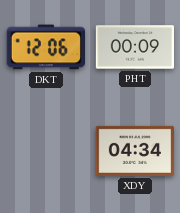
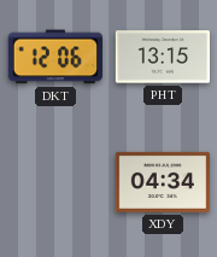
PHT: 00:09 -> 13:15 (162, 57)
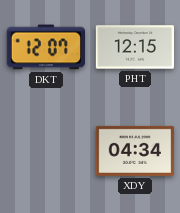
DKT: 12:06 -> 12:07 (45, 47)
PHT: 13:15 -> 12:15 (134, 47)
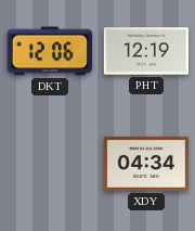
DKT: 12:07 -> 12:06 (49, 51)
PHT: 12:15 -> 12:19 (145, 51)
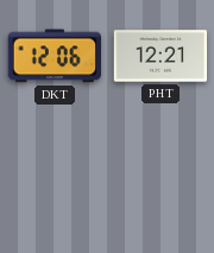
PHT: 12:19 -> 12:21 (159, 56)
XDY: 04:34 -> none (146, 164)
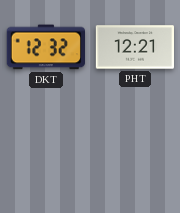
DKT: 12:06 -> 12:32 (45, 47)
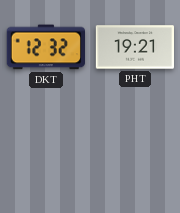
PHT: 12:21 -> 19:21 (134, 47)
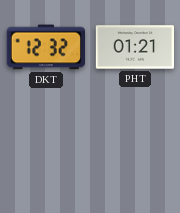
PHT: 19:21 -> 01:21 (134, 47)
